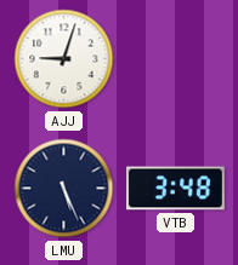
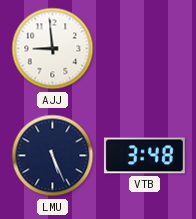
AJJ: 9:03 -> 8:59 (53, 49)
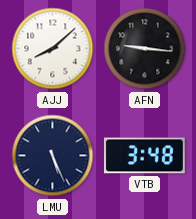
AJJ: 8:59 -> 8:08 (53, 49)
AFN: none -> 9:16 (145, 49)
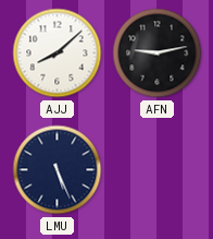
AFN: 9:16 -> 9:13 (158, 53)
VTB: 3:48 -> none (144, 156)
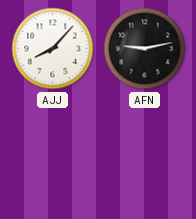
AJJ: 8:08 -> 8:07 (53, 49)
LMU: 5:26 -> none (58, 170)
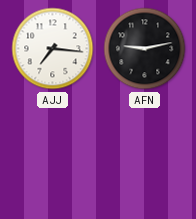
AJJ: 8:07 -> 7:16 (53, 49)
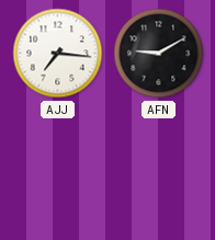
AFN: 9:13 -> 9:10 (159, 54)
